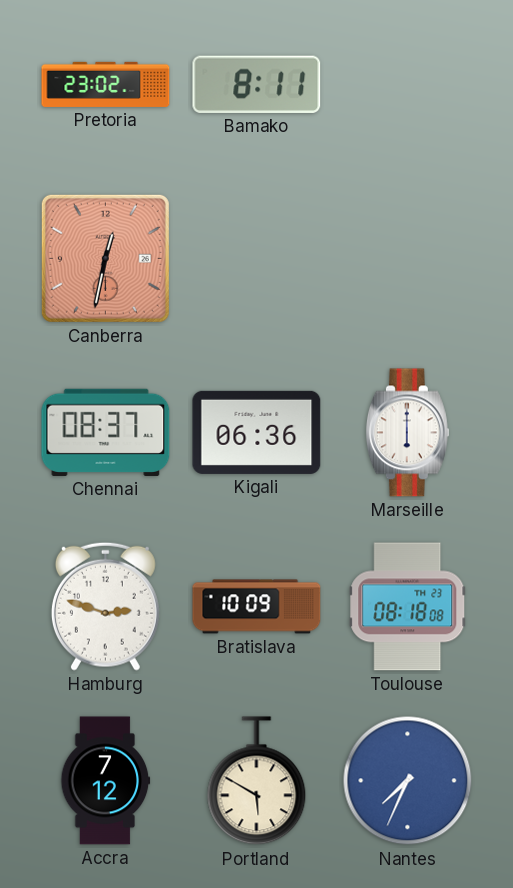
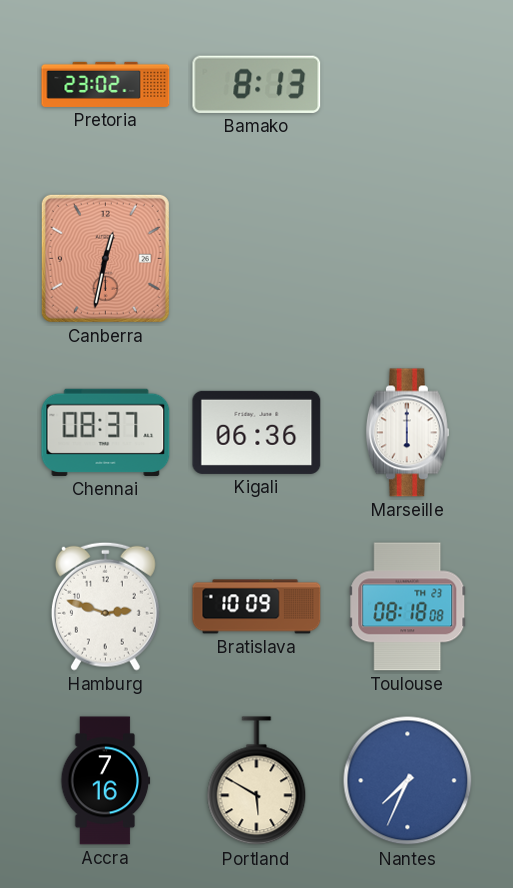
Bamako: 8:11 -> 8:13 (257, 84)
Accra: 7:12 -> 7:16 (106, 781)
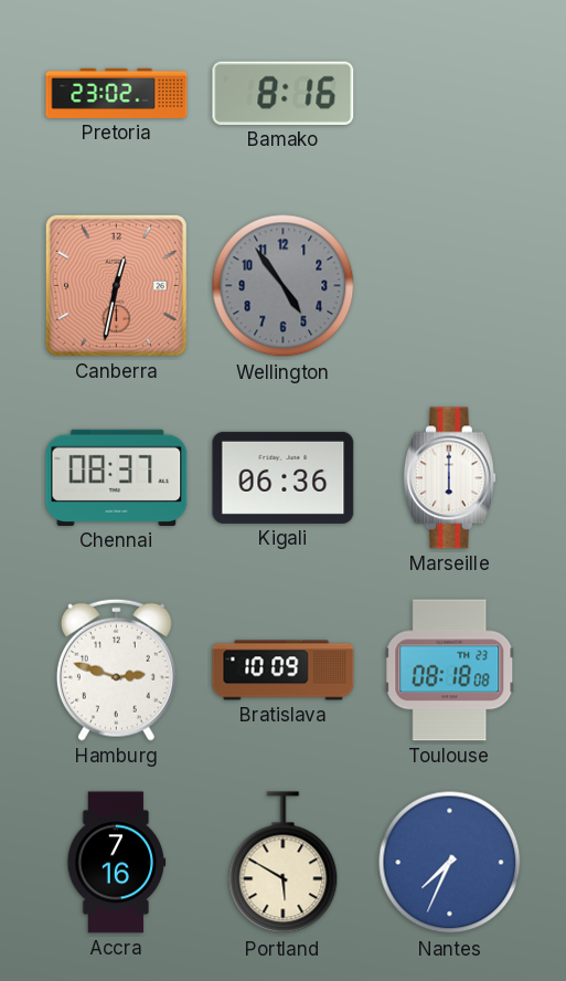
Bamako: 8:13 -> 8:16 (284, 93)
Wellington: none -> 4:54 (284, 286)
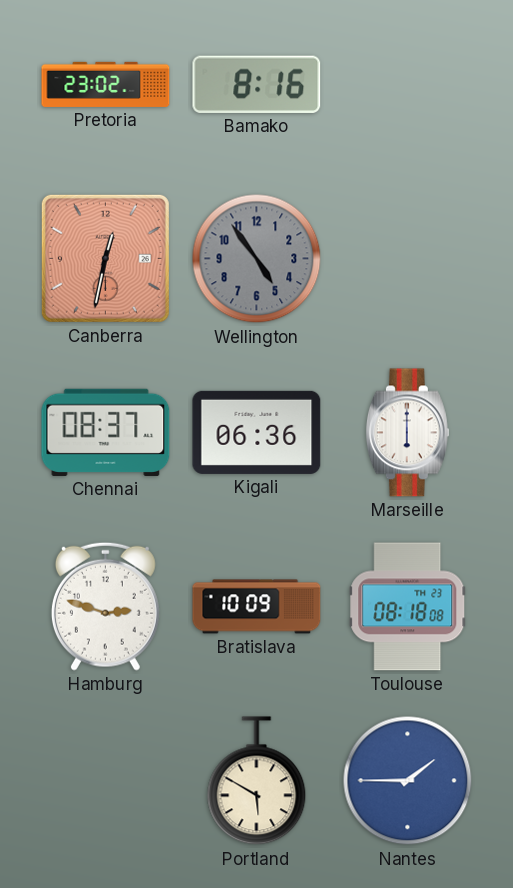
Accra: 7:16 -> none (117, 863)
Nantes: 7:34 -> 1:45 (408, 781)
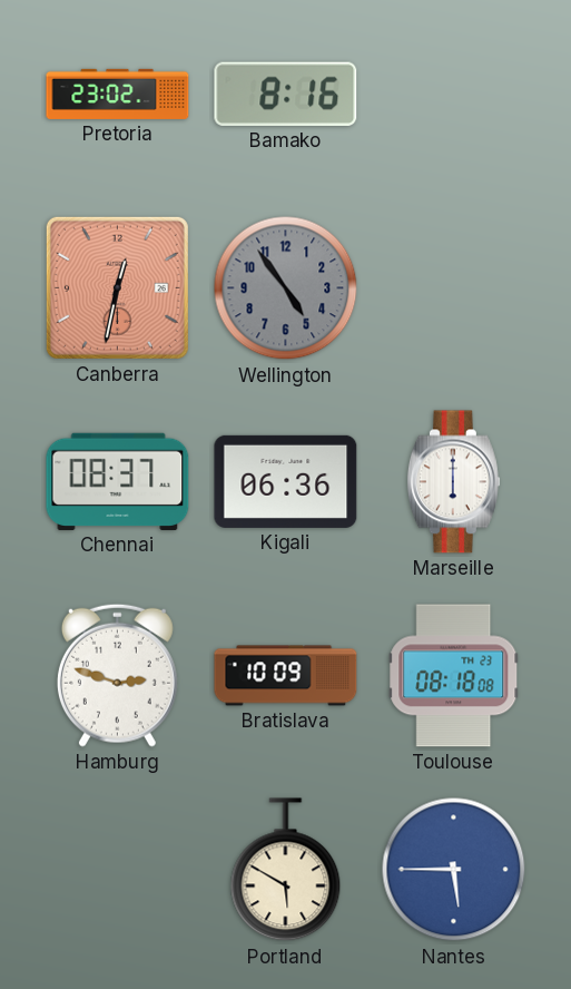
Nantes: 1:45 -> 5:45 (454, 870)
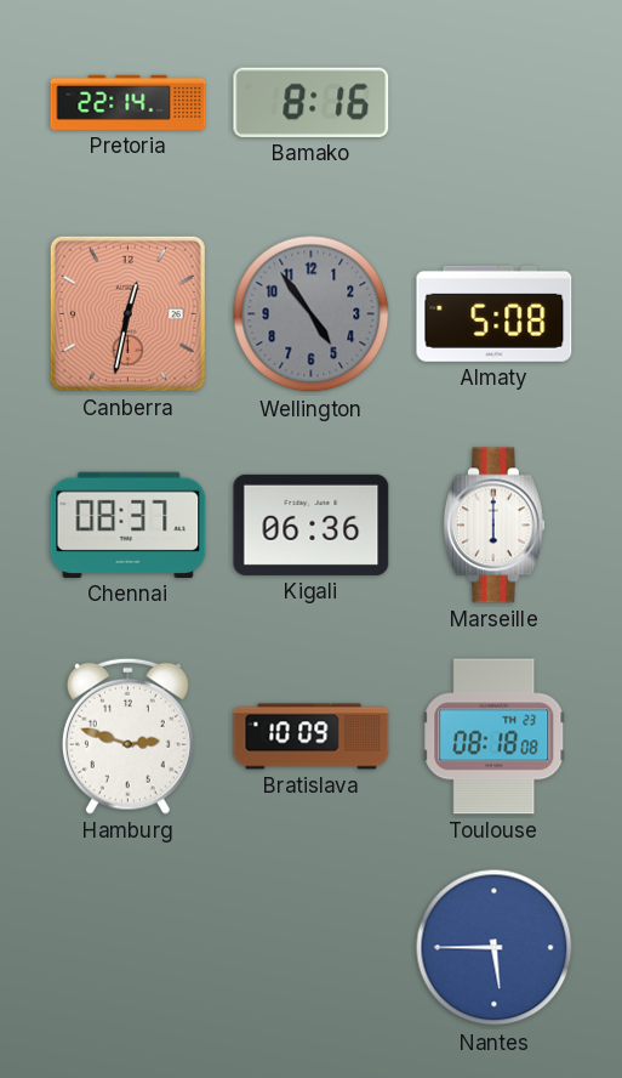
Pretoria: 23:02 -> 22:14 (129, 102)
Almaty: none -> 5:08 (495, 313)
Portland: 5:50 -> none (286, 870)
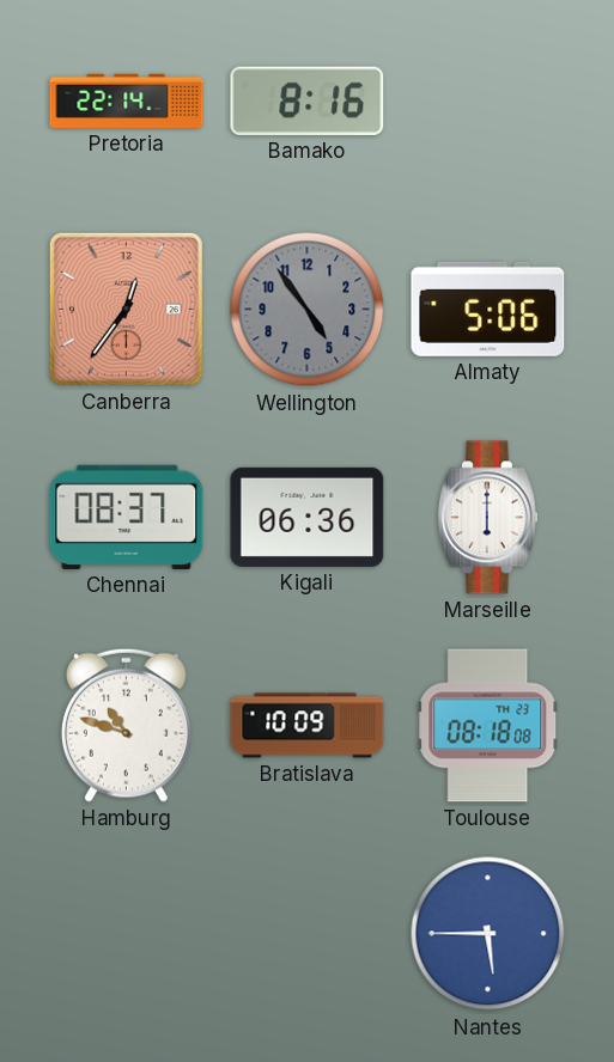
Canberra: 12:32 -> 12:36 (126, 309)
Almaty: 5:08 -> 5:06 (488, 309)
Hamburg: 2:48 -> 10:48 (126, 725)
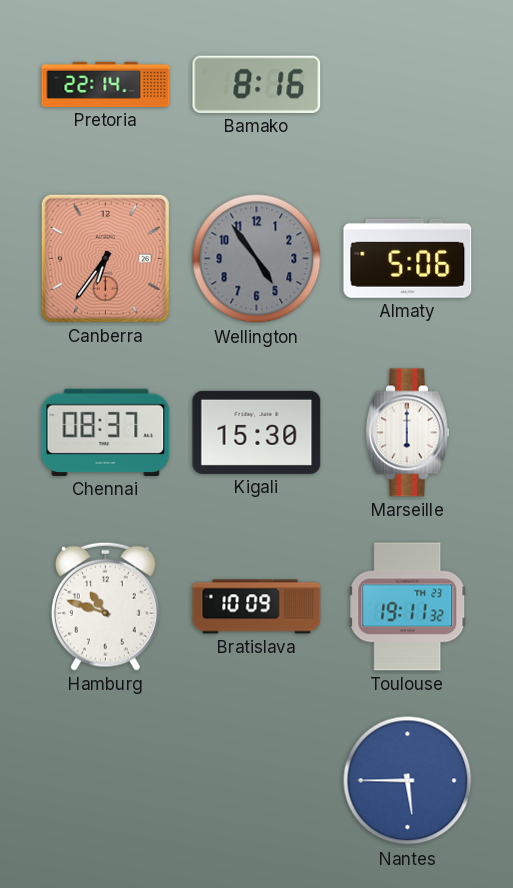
Canberra: 12:36 -> 6:36 (105, 258)
Kigali: 06:36 -> 15:30 (257, 432)
Toulouse: 08:18 -> 19:11 (408, 607)
